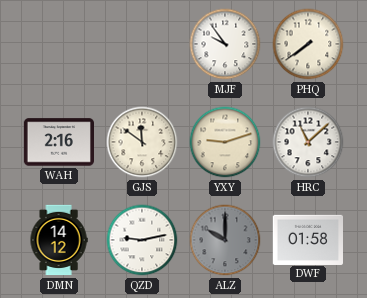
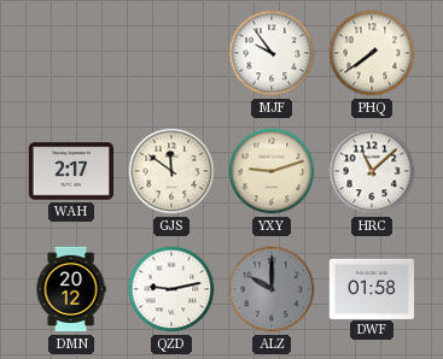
WAH: 2:16 -> 2:17 (70, 171)
DMN: 14:12 -> 20:12 (71, 289)
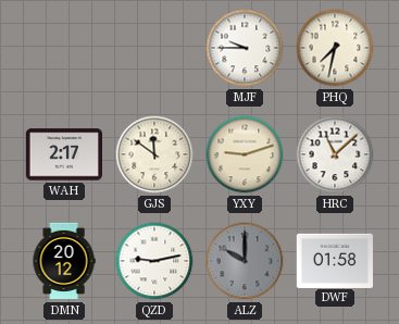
MJF: 9:54 -> 9:45 (245, 48)
PHQ: 7:39 -> 7:32 (335, 48)
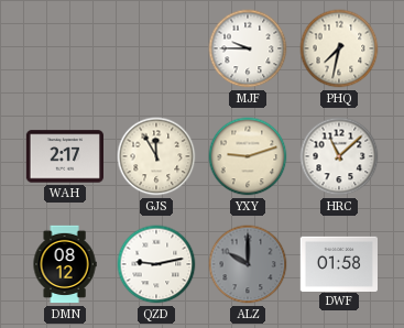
GJS: 11:51 -> 11:55 (156, 156)
DMN: 20:12 -> 08:12 (65, 264)
